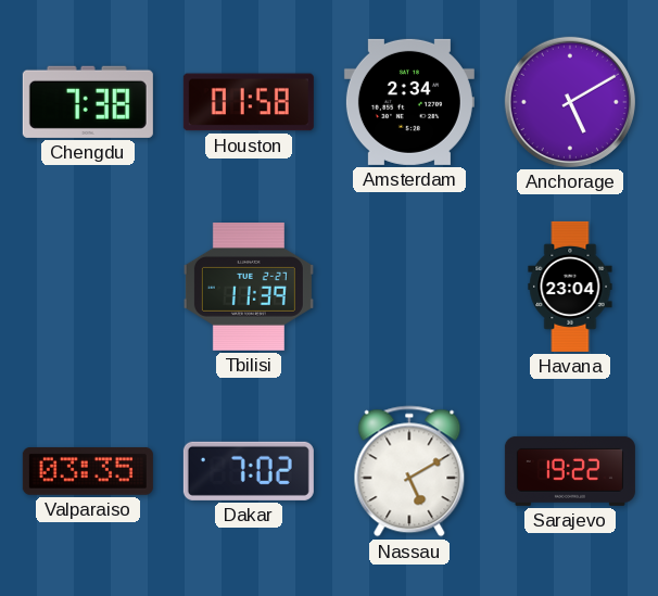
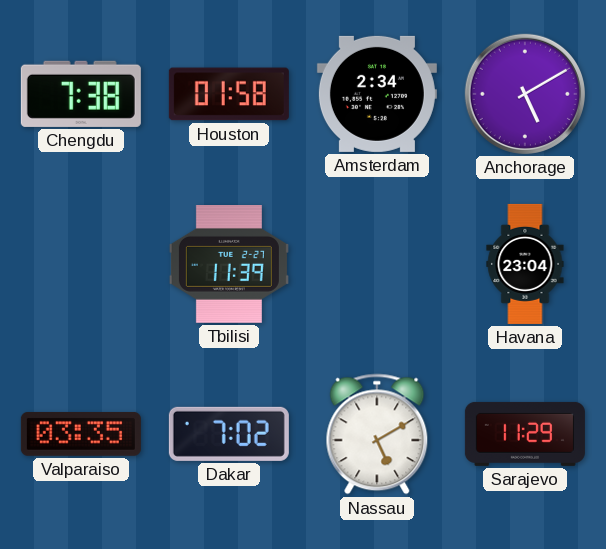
Sarajevo: 19:22 -> 11:29 (525, 434)
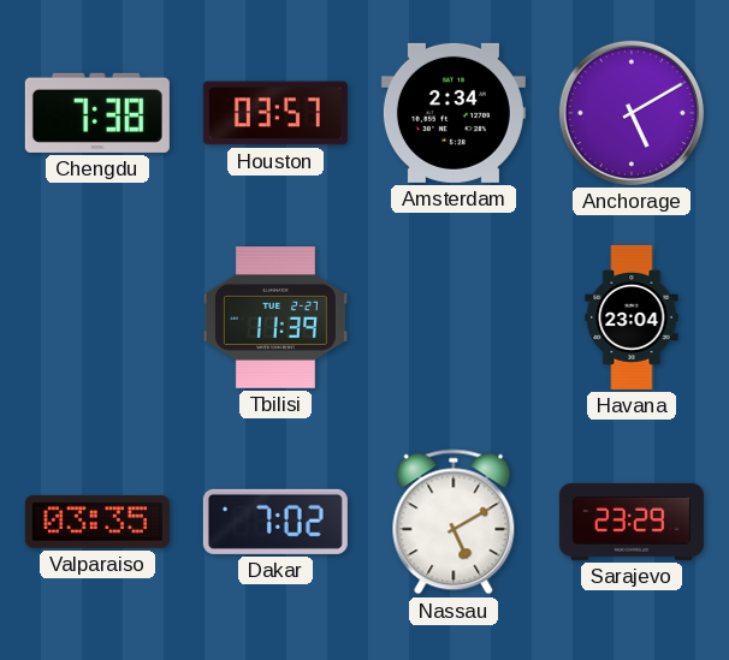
Houston: 01:58 -> 03:57 (275, 113)
Sarajevo: 11:29 -> 23:29 (632, 522)
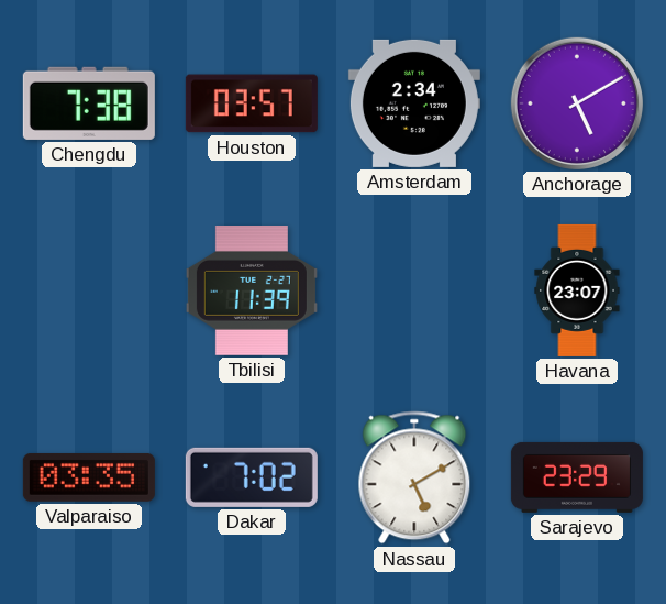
Havana: 23:04 -> 23:07 (577, 290)
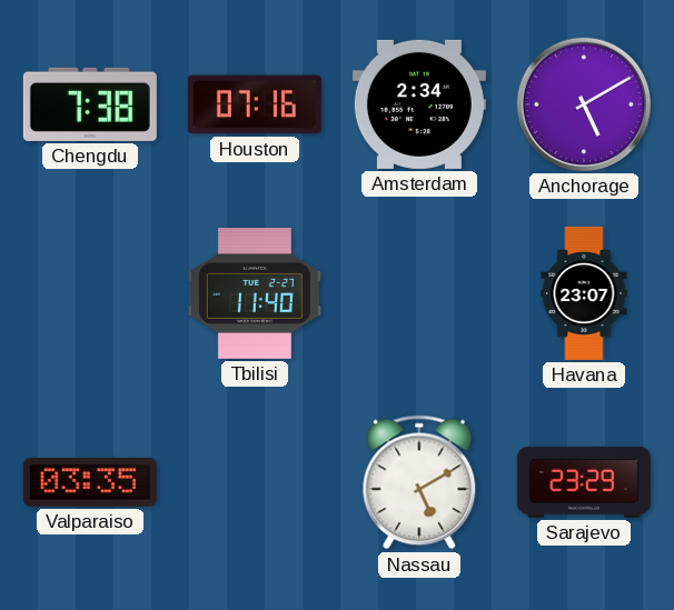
Houston: 03:57 -> 07:16 (255, 104)
Tbilisi: 11:39 -> 11:40 (255, 294)
Dakar: 7:02 -> none (252, 477)
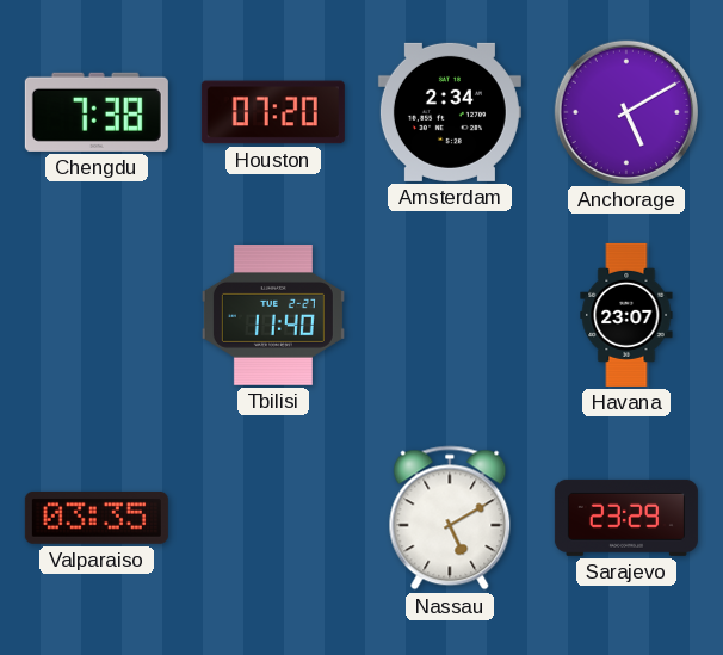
Houston: 07:16 -> 07:20 (273, 112)
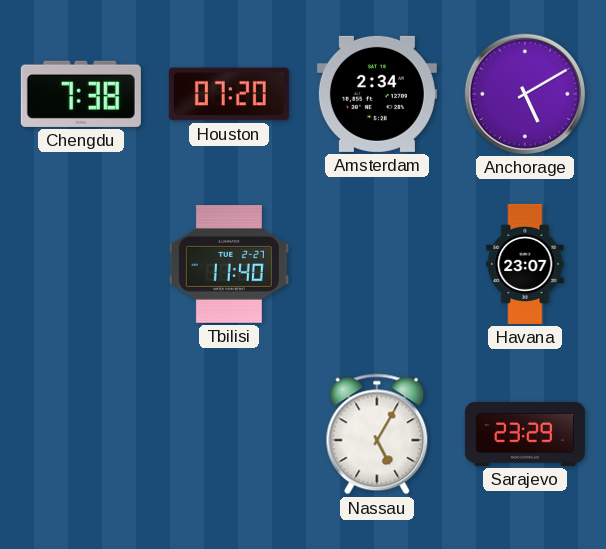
Valparaiso: 03:35 -> none (97, 518)
Nassau: 5:10 -> 5:05 (377, 434)
